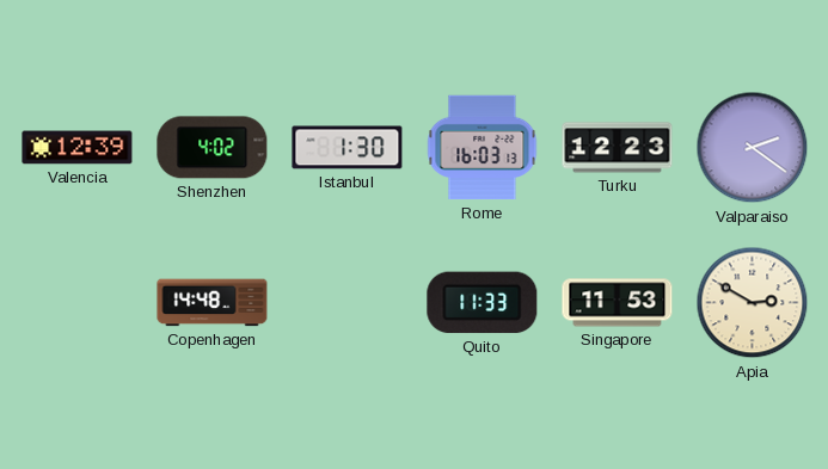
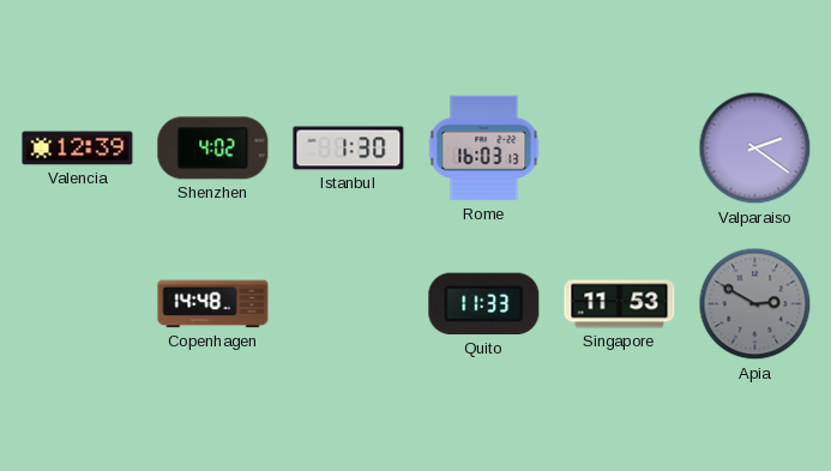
Turku: 12:23 -> none (618, 148)
Apia dial: cream -> grey (755, 304)
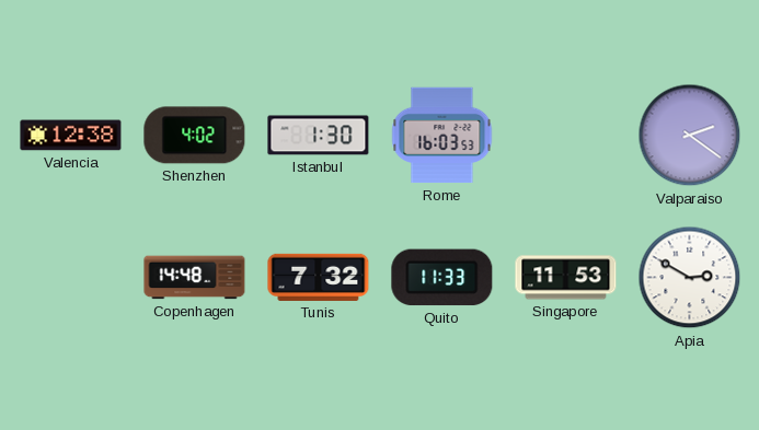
Valencia: 12:39 -> 12:38 (71, 136)
Rome: 16:03:13 -> 16:03:53 (442, 136)
Tunis: none -> 7:32 (319, 277)
Apia dial: grey -> white (690, 278)
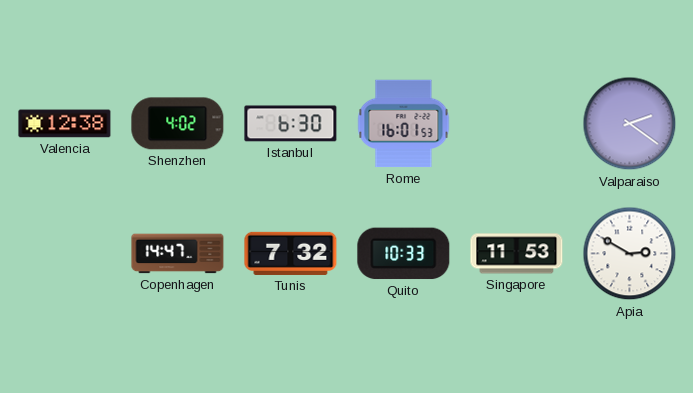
Istanbul: 1:30 -> 6:30 (291, 124)
Rome: 16:03 -> 16:01 (404, 124)
Copenhagen: 14:48 -> 14:47 (178, 254)
Quito: 11:33 -> 10:33 (404, 254)
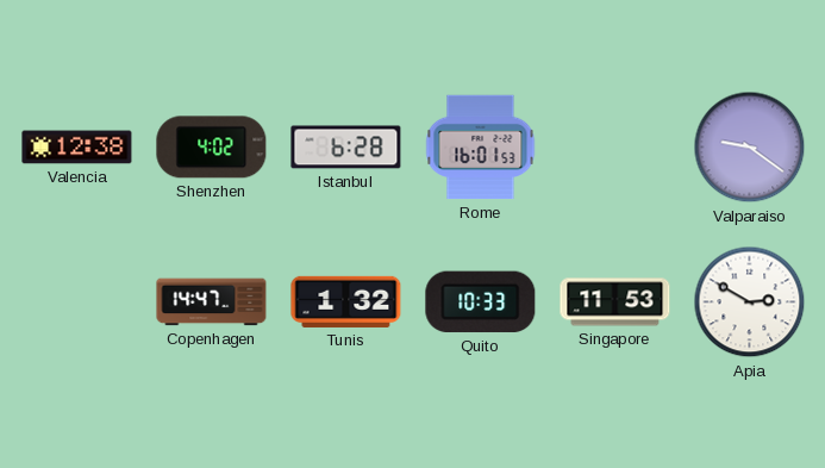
Istanbul: 6:30 -> 6:28 (346, 148)
Valparaiso: 2:21 -> 9:21 (750, 148)
Tunis: 7:32 -> 1:32 (346, 301)
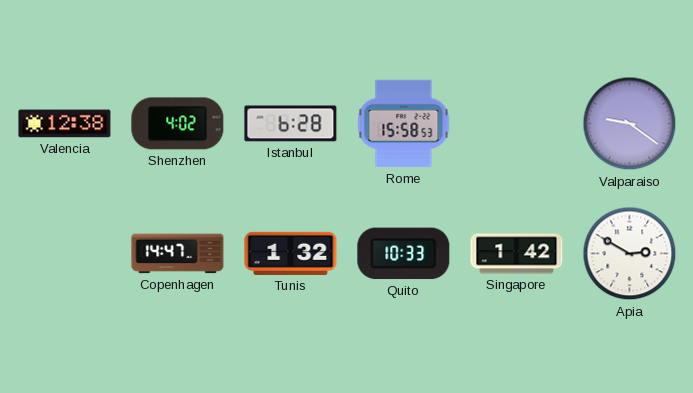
Rome: 16:01 -> 15:58 (404, 124)
Singapore: 11:53 -> 1:42 (517, 254)
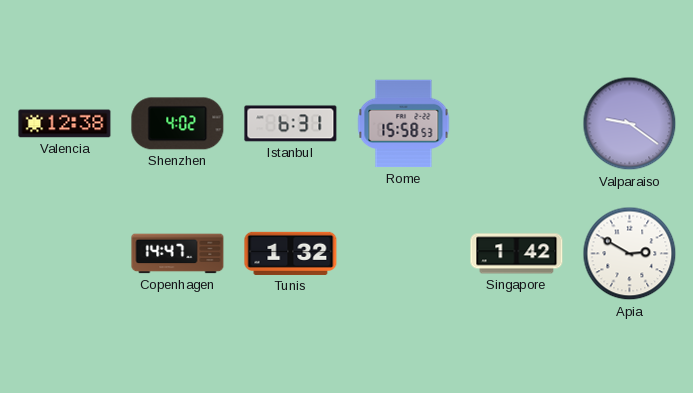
Istanbul: 6:28 -> 6:31 (291, 124)
Quito: 10:33 -> none (404, 254)
